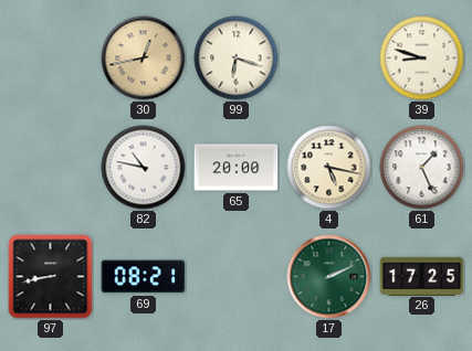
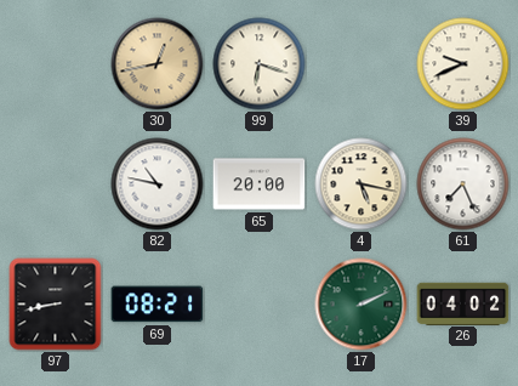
39: 8:48 -> 9:41 (463, 64)
61: 1:26 -> 7:26 (463, 185)
26: 17:25 -> 04:02 (463, 303)
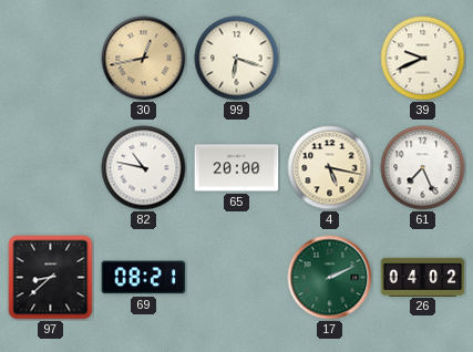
97: 8:43 -> 8:38 (51, 278)
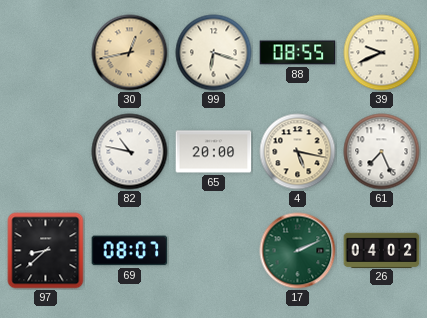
88: none -> 08:55 (298, 53)
69: 08:21 -> 08:07 (130, 251)
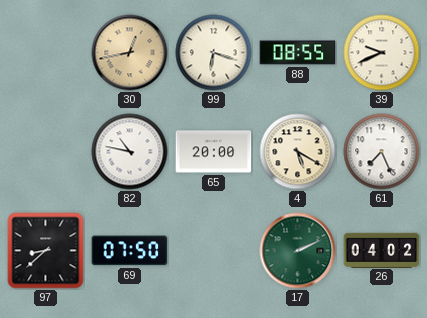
4: 5:17 -> 5:20 (298, 152)
69: 08:07 -> 07:50 (130, 251)
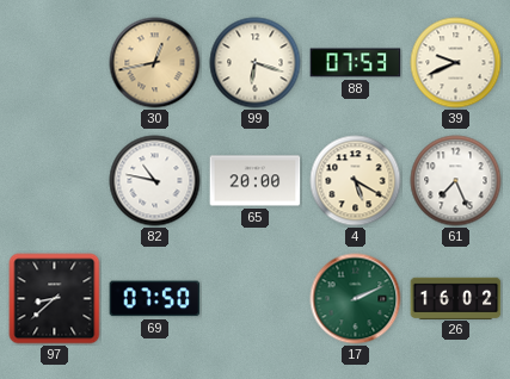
88: 08:55 -> 07:53 (356, 63)
26: 04:02 -> 16:02 (456, 298)
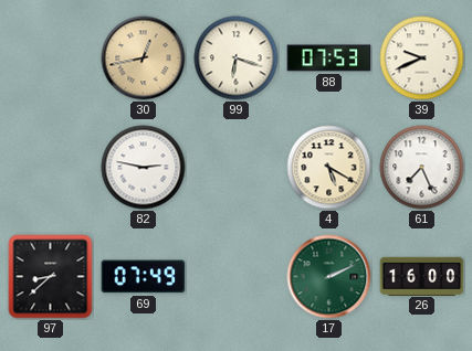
82: 10:47 -> 2:47 (144, 168)
65: 20:00 -> none (256, 181)
69: 07:50 -> 07:49 (144, 277)
26: 16:02 -> 16:00 (422, 276)
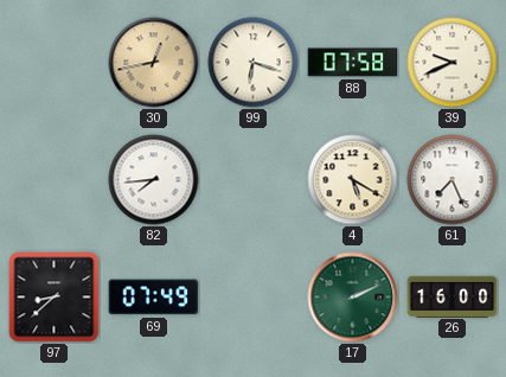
88: 07:53 -> 07:58 (353, 63)
82: 2:47 -> 7:44 (154, 180)
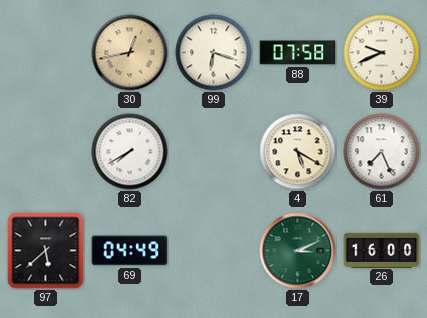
82: 7:44 -> 7:40 (130, 152)
97: 8:38 -> 5:38 (46, 251)
69: 07:49 -> 04:49 (130, 251)
17: 2:11 -> 3:11 (298, 251)
